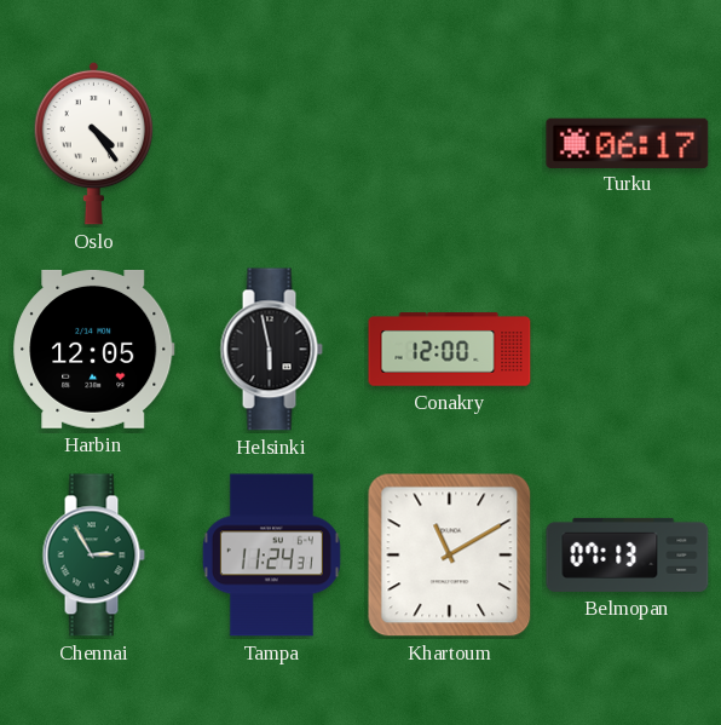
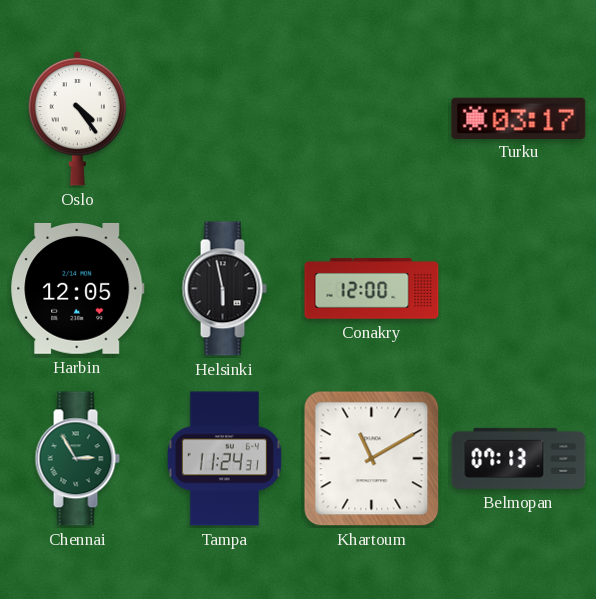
Turku: 06:17 -> 03:17 (519, 118)
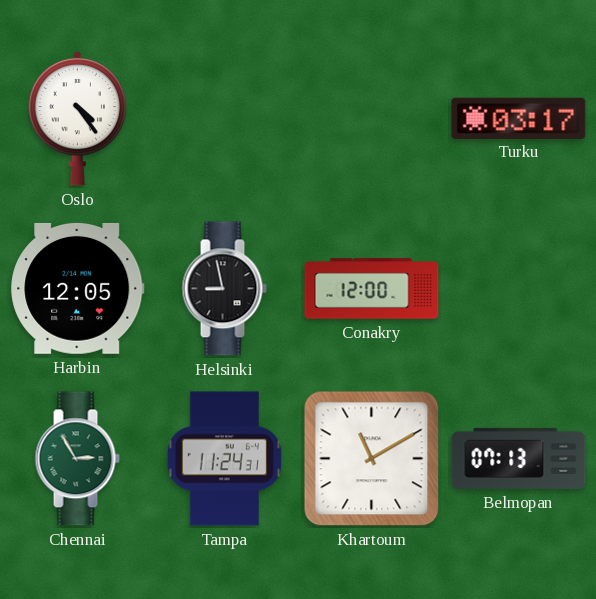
Helsinki: 5:58 -> 8:58 (224, 289)
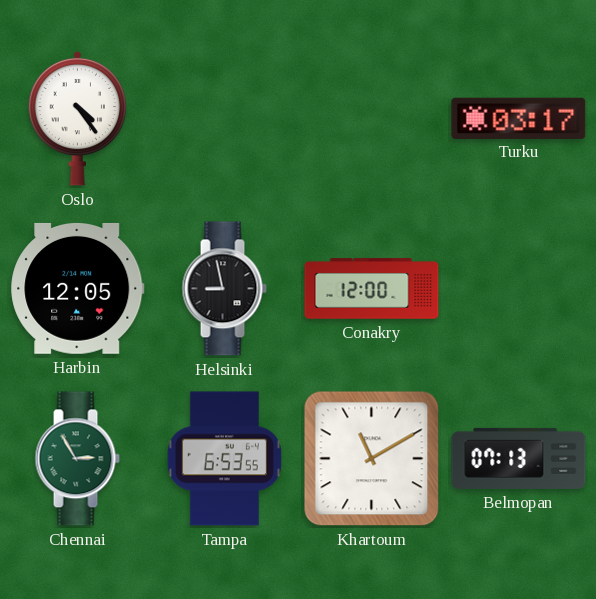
Tampa: 11:24 -> 6:53 (224, 459)
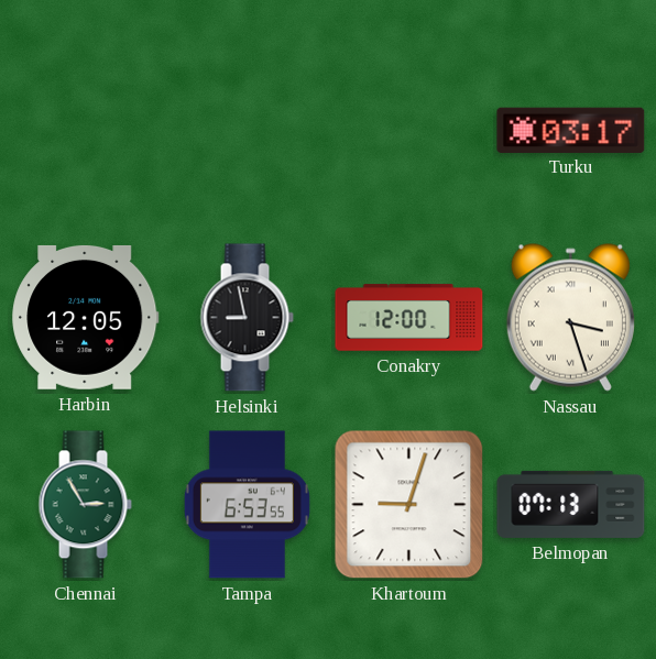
Oslo: 4:24 -> none (78, 118)
Nassau: none -> 3:27 (570, 317)
Khartoum: 11:10 -> 9:03 (409, 505)
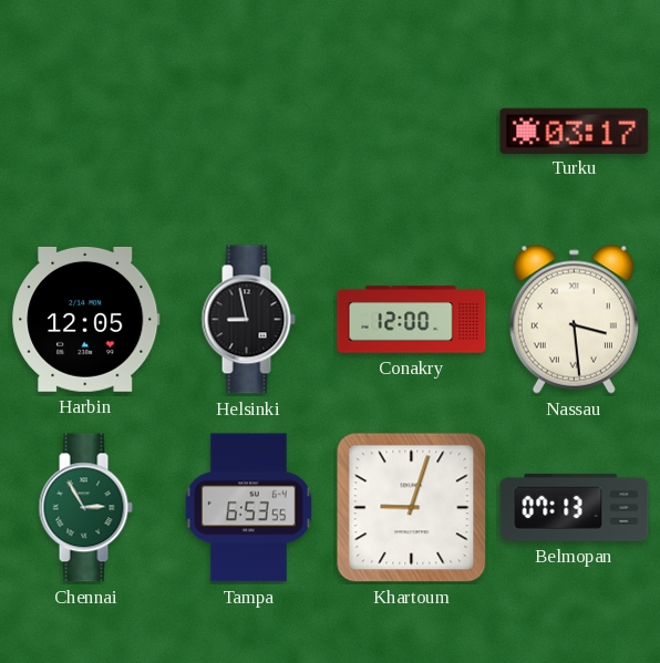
Nassau: 3:27 -> 3:29 (574, 319)
